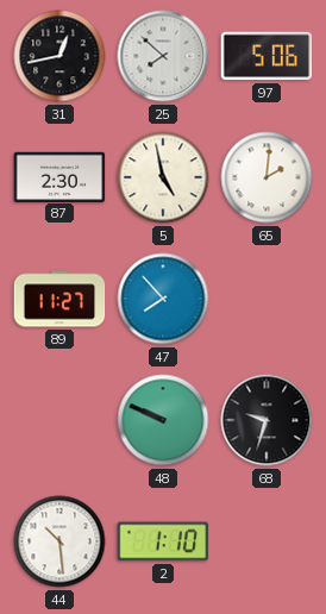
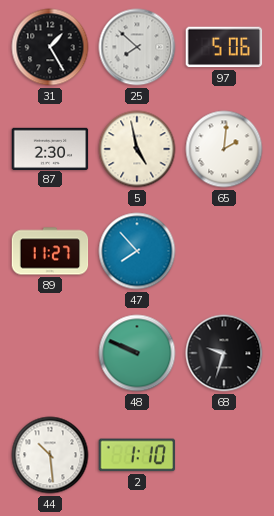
31: 12:43 -> 1:25 (50, 47)
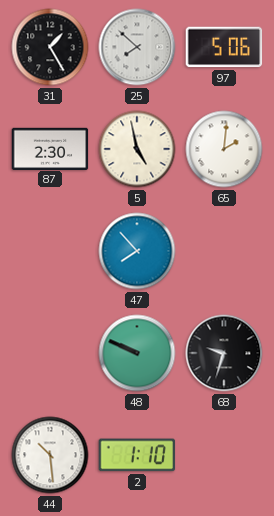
89: 11:27 -> none (50, 251)
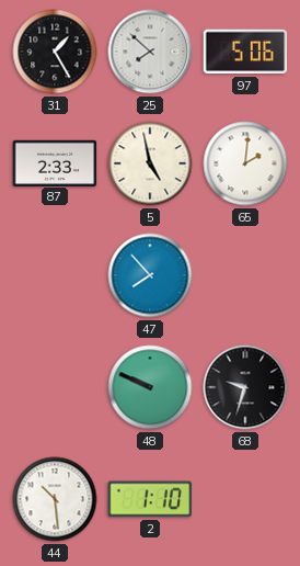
87: 2:30 -> 2:33 (55, 162)
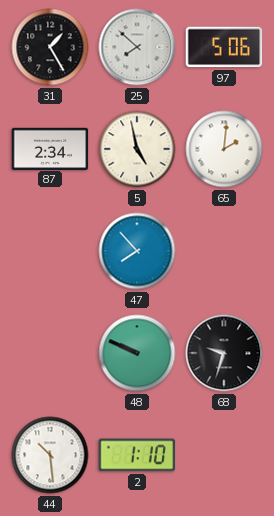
87: 2:33 -> 2:34 (50, 148)
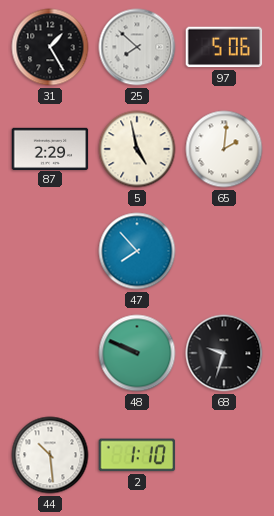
87: 2:34 -> 2:29 (50, 148)
